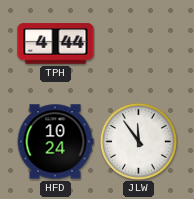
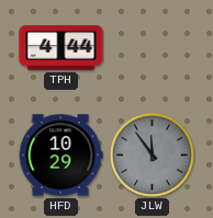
HFD: 10:24 -> 10:29 (60, 156)
JLW dial: white -> grey (152, 154)
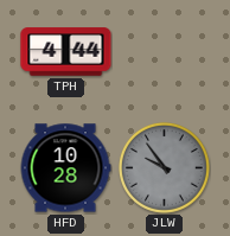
HFD: 10:29 -> 10:28 (65, 168)
JLW: 11:54 -> 9:54 (164, 167)
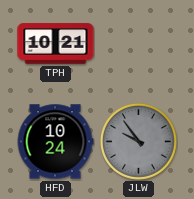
TPH: 4:44 -> 10:21 (56, 44)
HFD: 10:28 -> 10:24 (55, 142)
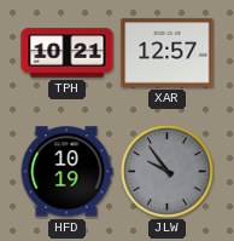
XAR: none -> 12:57 (168, 53)
HFD: 10:24 -> 10:19 (66, 172)
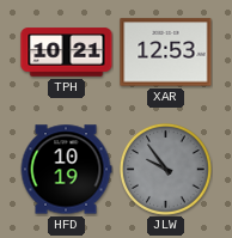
XAR: 12:57 -> 12:53 (166, 53)
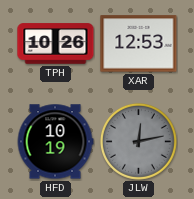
TPH: 10:21 -> 10:26 (56, 44)
JLW: 9:54 -> 12:13 (138, 141)
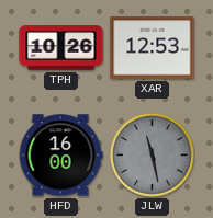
HFD: 10:19 -> 16:00 (60, 156)
JLW: 12:13 -> 11:28 (152, 154)
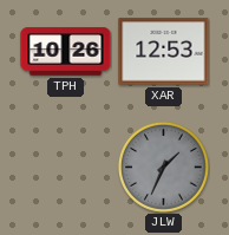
HFD: 16:00 -> none (60, 156)
JLW: 11:28 -> 1:34 (163, 167)
